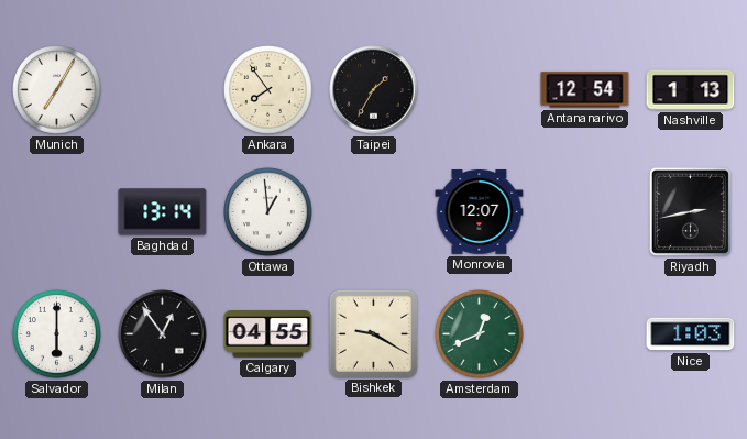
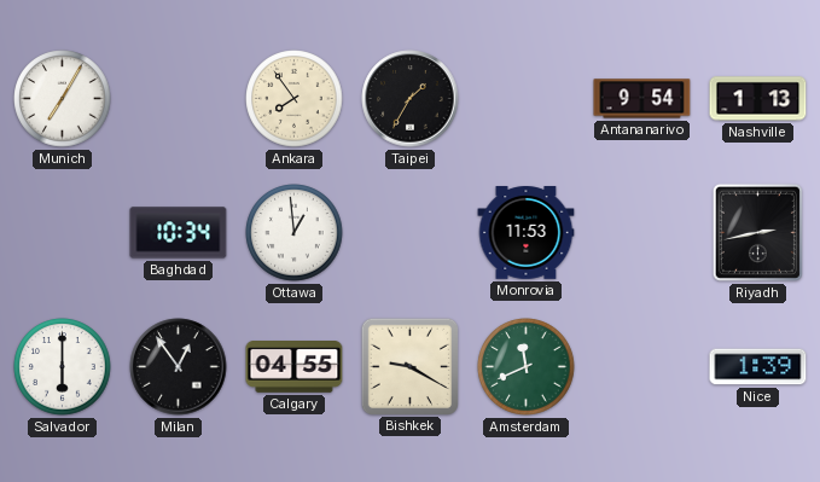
Antananarivo: 12:54 -> 9:54 (642, 99)
Baghdad: 13:14 -> 10:34 (179, 233)
Monrovia: 12:07 -> 11:53 (527, 233)
Amsterdam: 12:41 -> 11:41 (527, 367)
Nice: 1:03 -> 1:39 (758, 367)
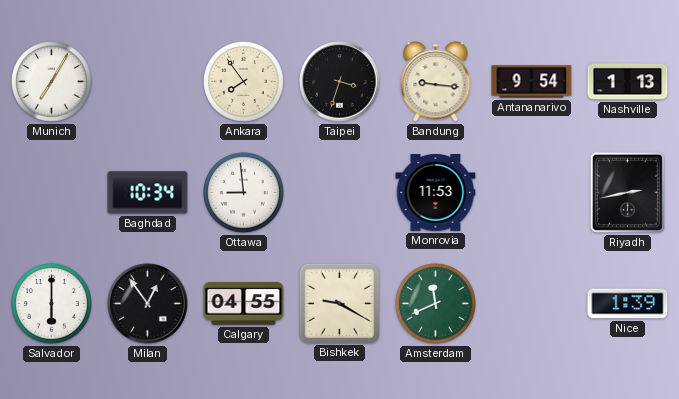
Taipei: 1:35 -> 3:33 (340, 82)
Bandung: none -> 9:16 (436, 82)
Ottawa: 12:59 -> 8:59 (244, 193)
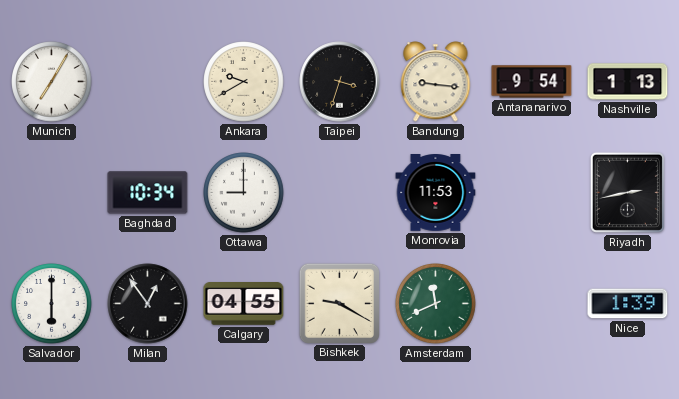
Ankara: 7:54 -> 9:40 (244, 82)
Ottawa: 8:59 -> 9:00 (244, 193)
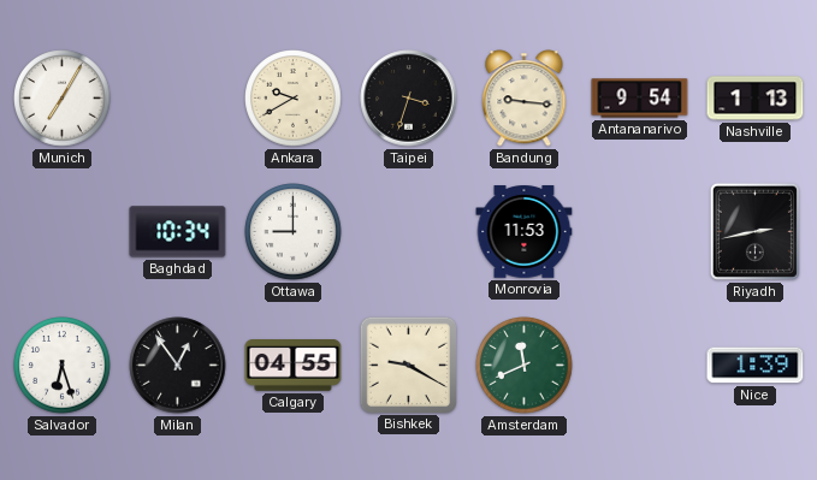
Salvador: 6:00 -> 6:27 (63, 366)
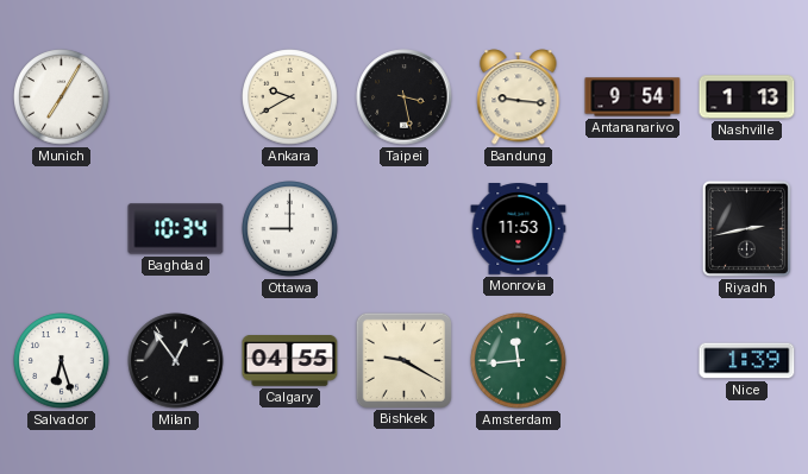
Taipei: 3:33 -> 3:28 (405, 97)
Amsterdam: 11:41 -> 11:44 (519, 361)
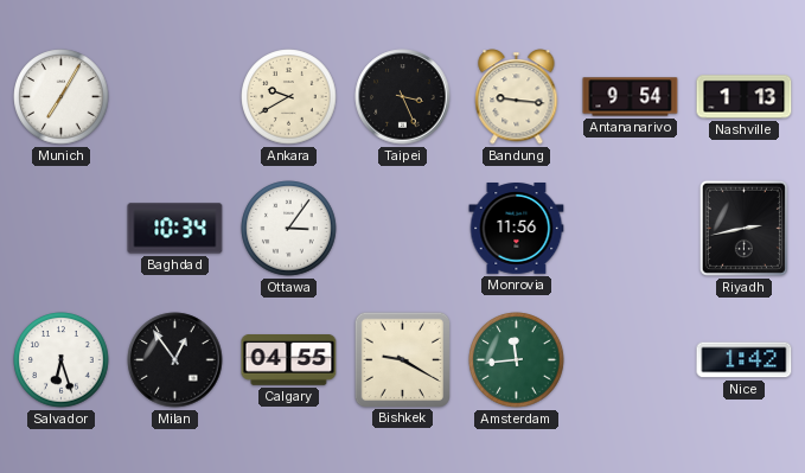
Taipei: 3:28 -> 3:26 (403, 97)
Ottawa: 9:00 -> 3:06 (289, 229)
Monrovia: 11:53 -> 11:56 (517, 229)
Nice: 1:39 -> 1:42 (745, 360)
